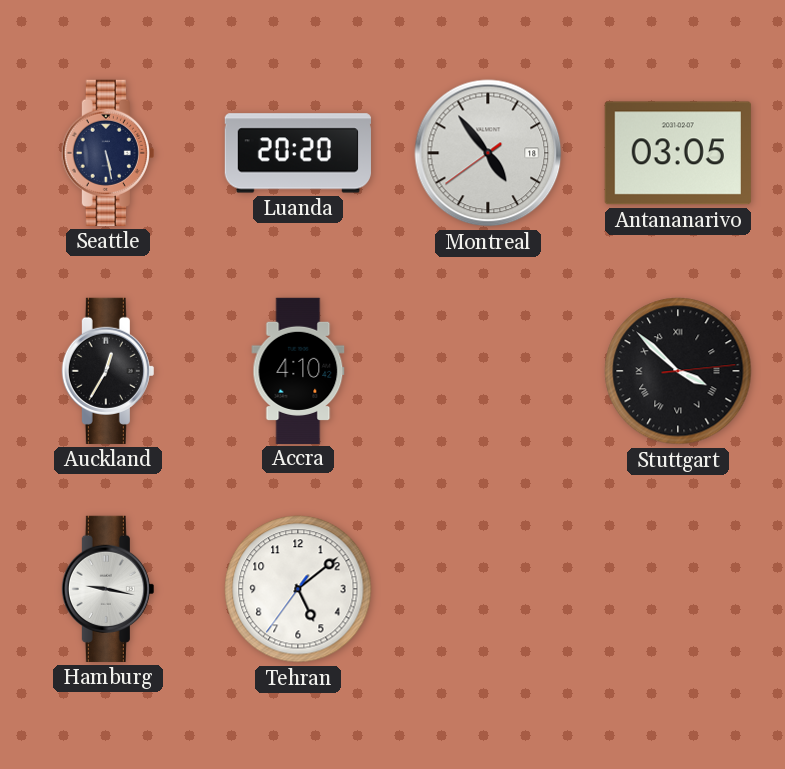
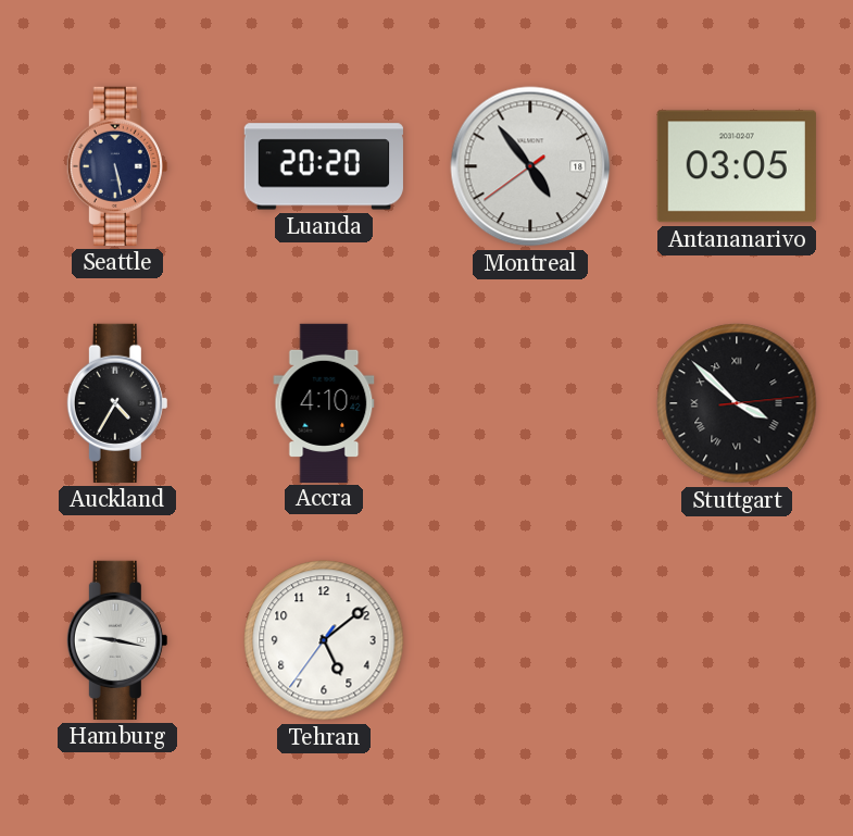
Auckland: 12:35 -> 4:35 (117, 403)
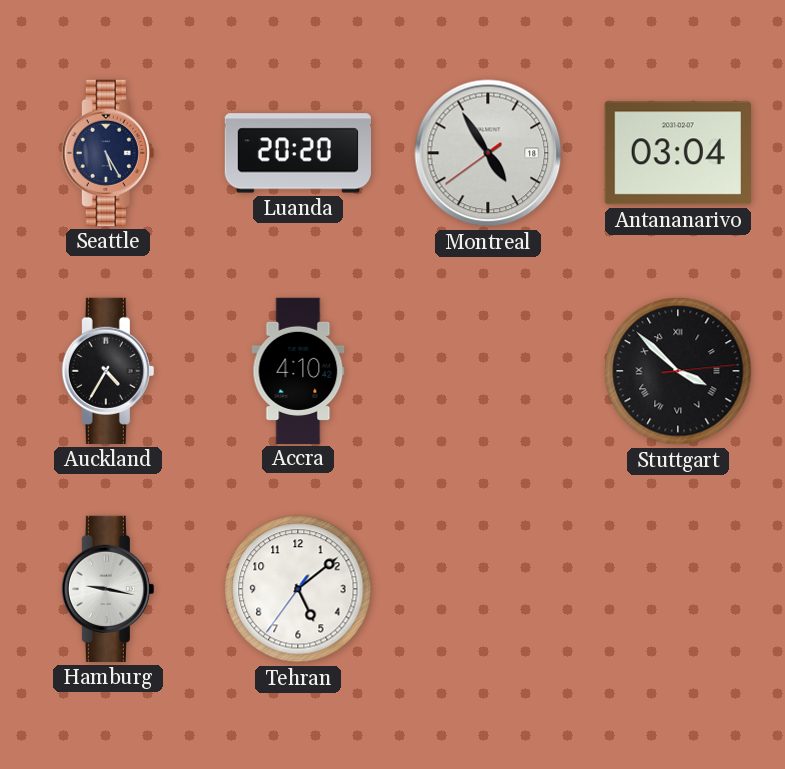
Seattle: 5:28 -> 5:25 (108, 153)
Montreal: 4:53 -> 4:54 (488, 153)
Antananarivo: 03:05 -> 03:04 (678, 153)
